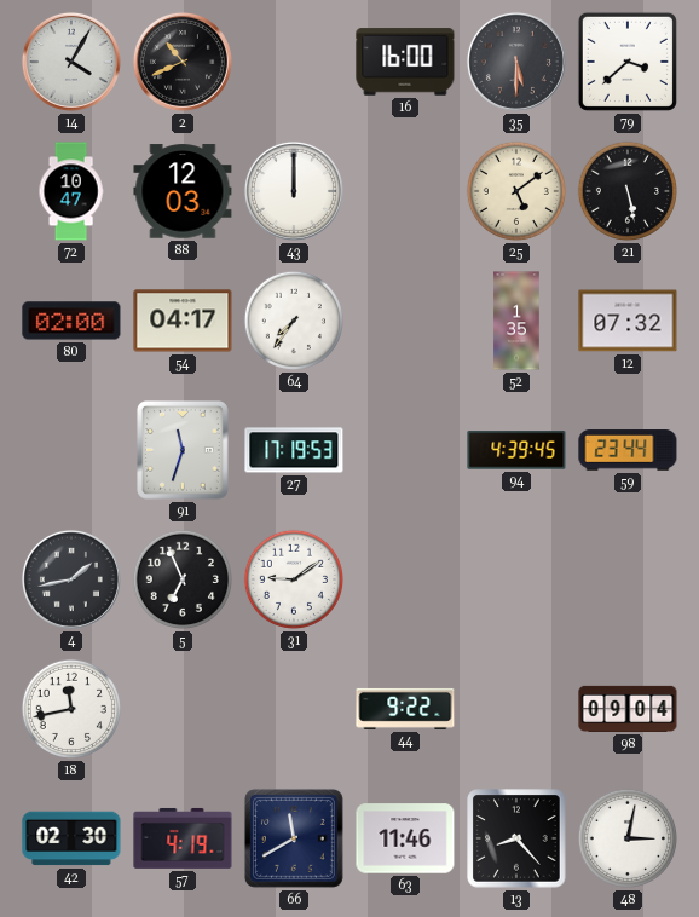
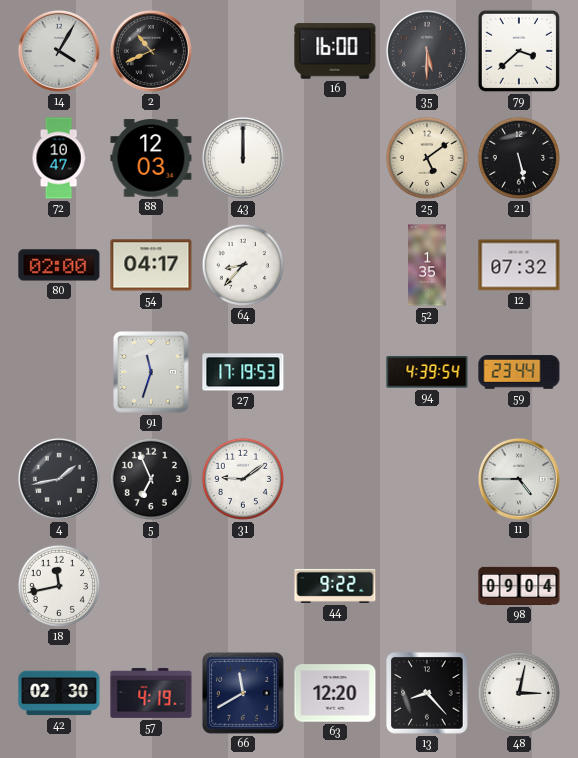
64: 7:36 -> 8:37 (243, 265)
94: 4:39:45 -> 4:39:54 (427, 372)
11: none -> 4:45 (519, 479)
63: 11:46 -> 12:20 (335, 693)
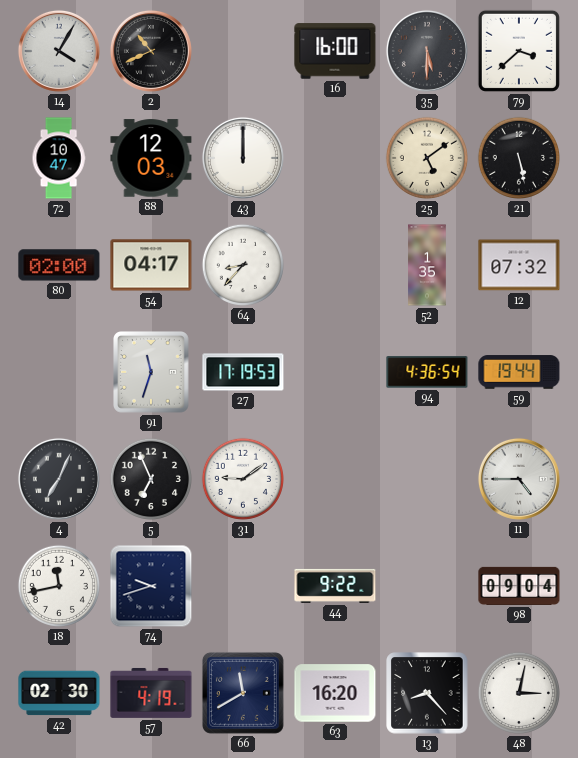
94: 4:39 -> 4:36 (427, 372)
59: 23:44 -> 19:44 (519, 372)
4: 1:43 -> 7:04 (59, 479)
74: none -> 9:42 (151, 586)
63: 12:20 -> 16:20 (335, 693)
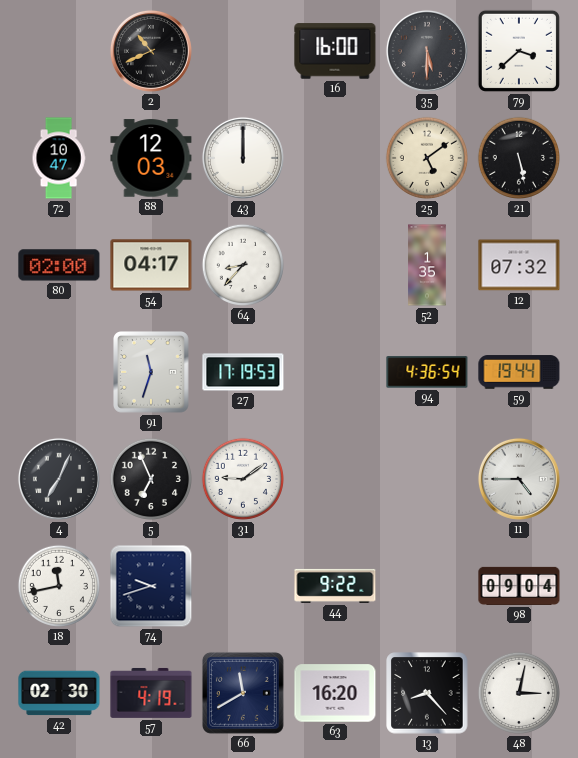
14: 4:05 -> none (59, 51)
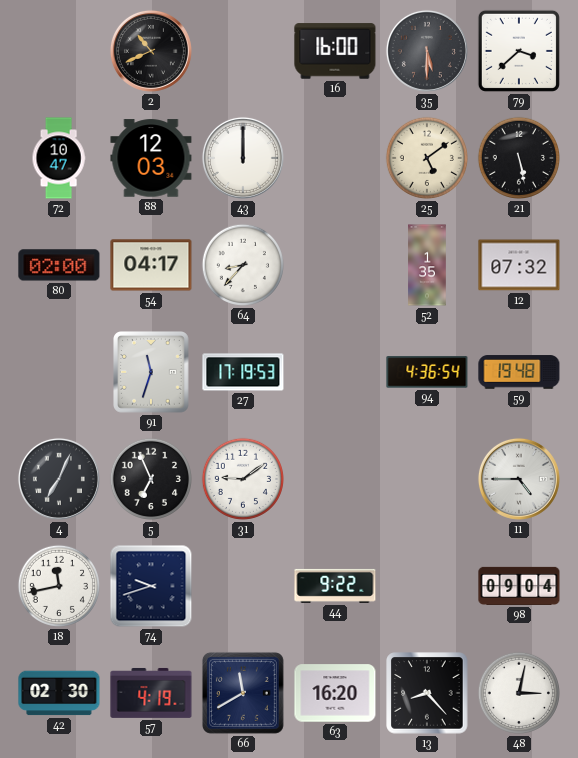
59: 19:44 -> 19:48 (519, 372)
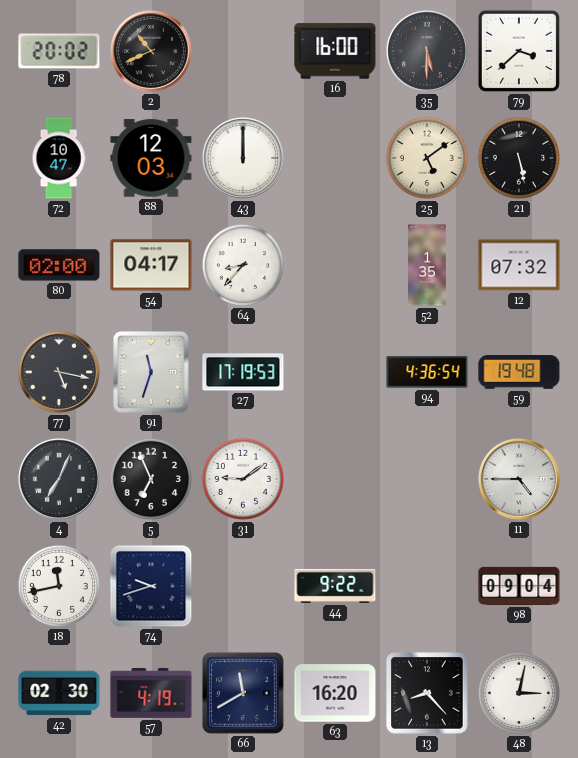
78: none -> 20:02 (59, 51)
77: none -> 5:17 (59, 372)
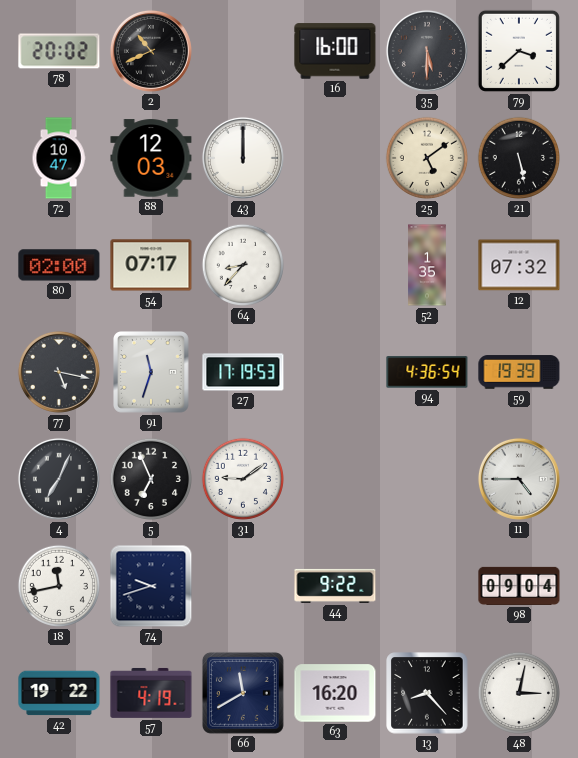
54: 04:17 -> 07:17 (151, 265)
59: 19:48 -> 19:39 (519, 372)
42: 02:30 -> 19:22 (59, 693)
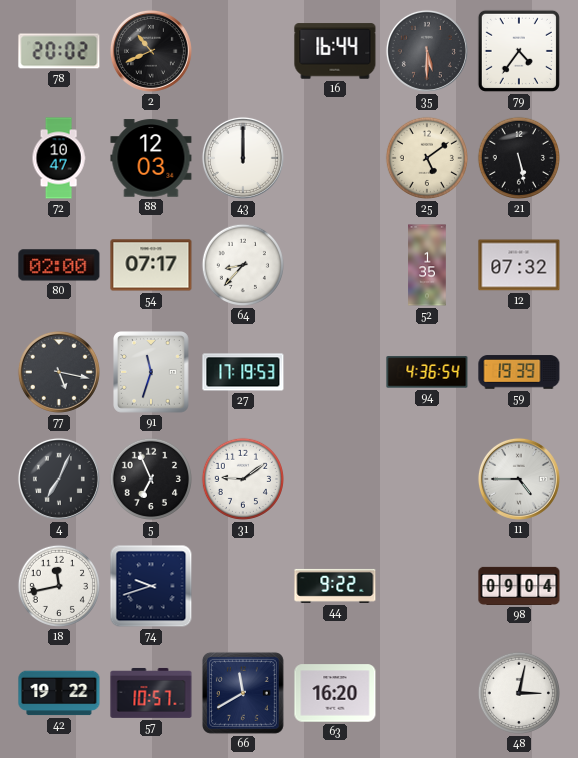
16: 16:00 -> 16:44 (335, 51)
79: 3:38 -> 4:36 (519, 51)
57: 4:19 -> 10:57 (151, 693)
13: 8:23 -> none (427, 693)
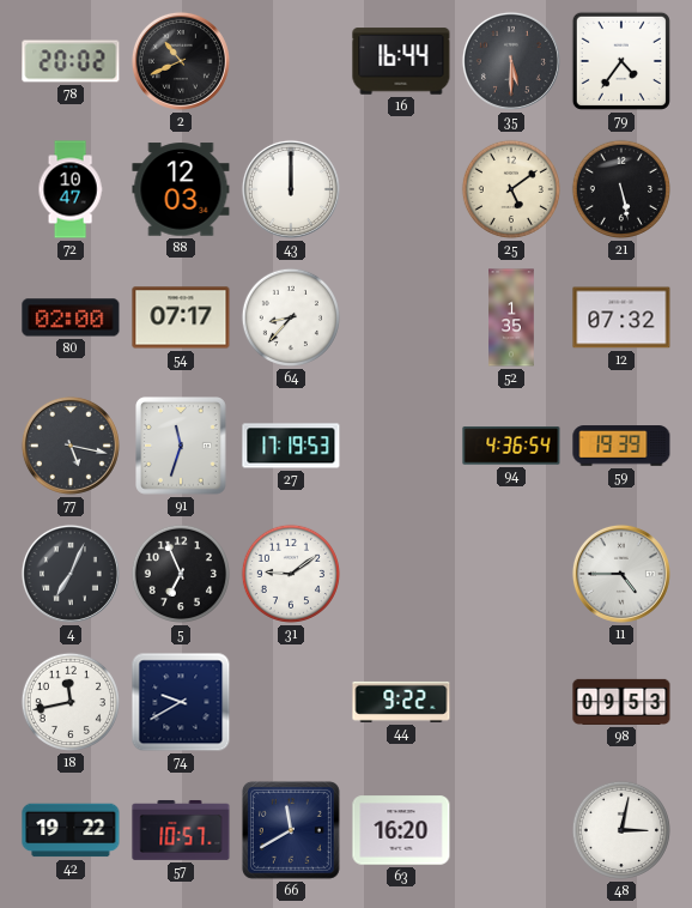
74: 9:42 -> 9:40 (181, 702)
98: 09:04 -> 09:53 (621, 702)
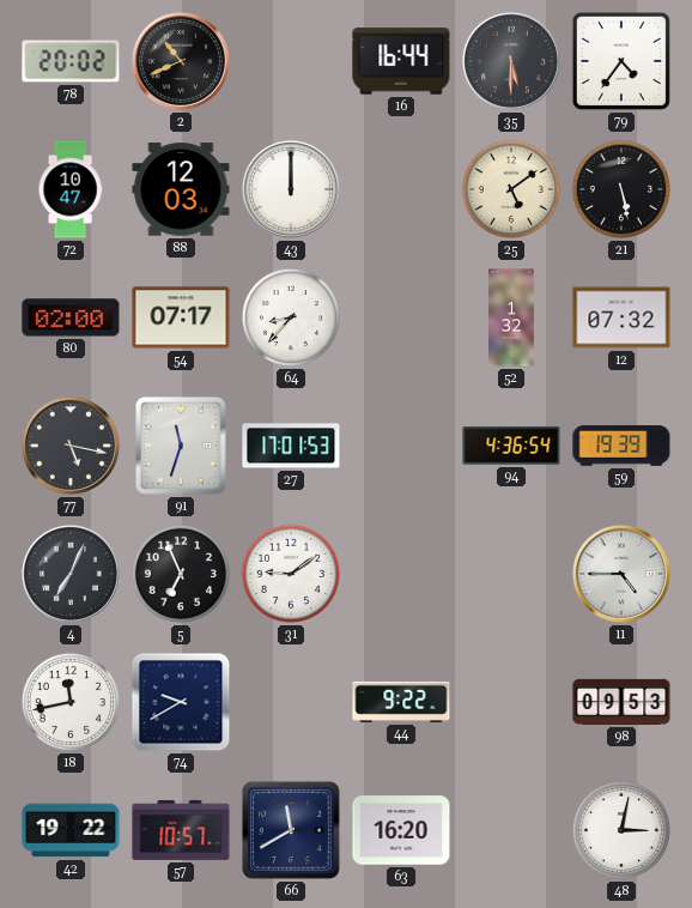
52: 1:35 -> 1:32 (511, 317)
27: 17:19 -> 17:01 (291, 446)
